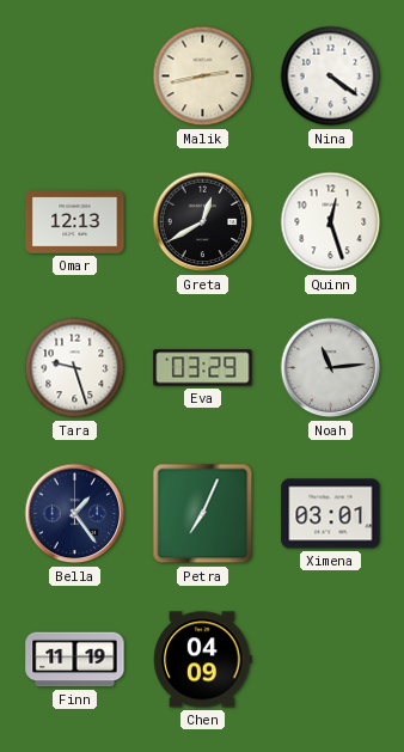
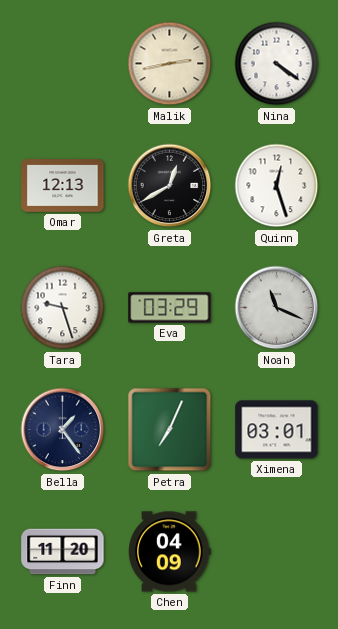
Noah: 11:14 -> 11:19 (277, 308)
Finn: 11:19 -> 11:20 (63, 552)
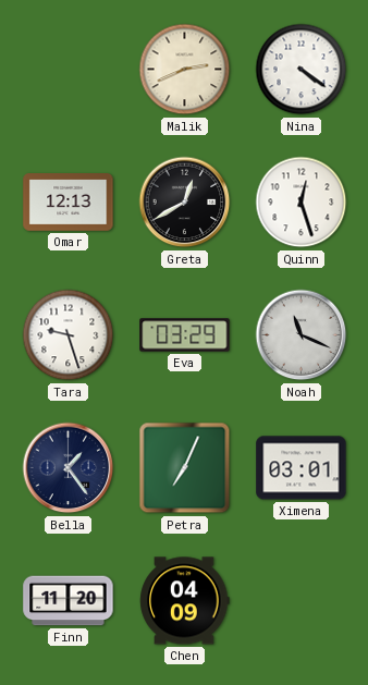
Malik: 2:43 -> 2:41 (185, 70)
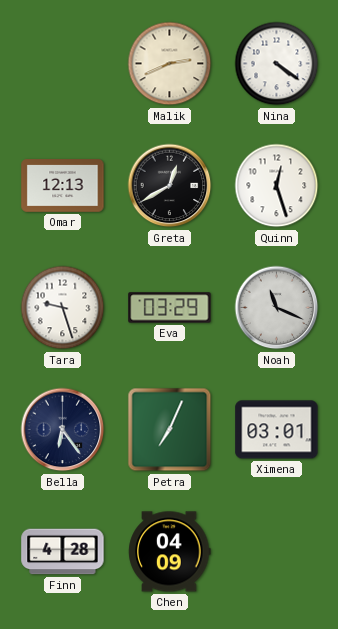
Bella: 1:24 -> 6:24 (63, 430)
Finn: 11:20 -> 4:28 (63, 552)
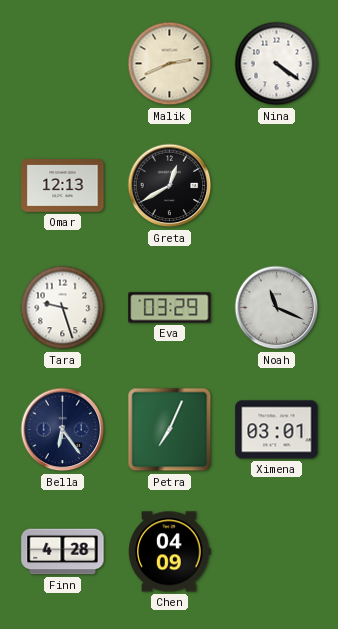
Quinn: 12:27 -> none (277, 186)
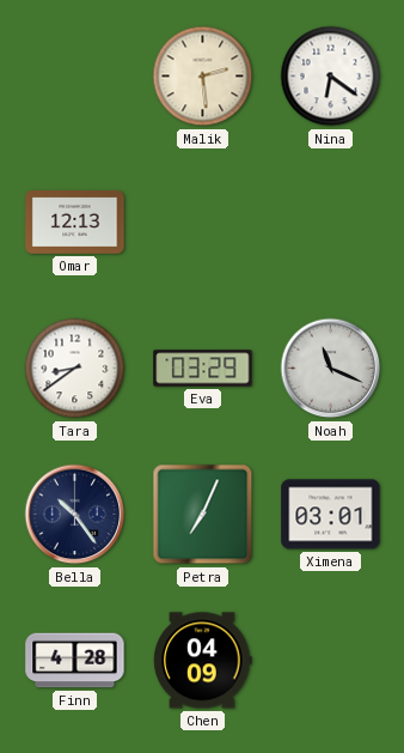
Malik: 2:41 -> 2:29 (203, 77)
Nina: 4:21 -> 6:21 (331, 77)
Greta: 12:40 -> none (170, 186)
Tara: 9:27 -> 8:39 (75, 369)
Bella: 6:24 -> 10:24 (75, 515)
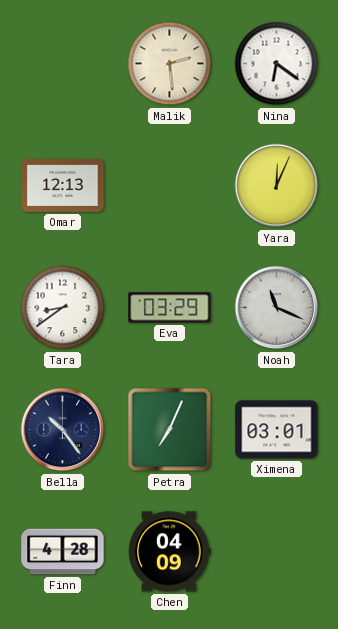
Yara: none -> 12:04 (277, 186)
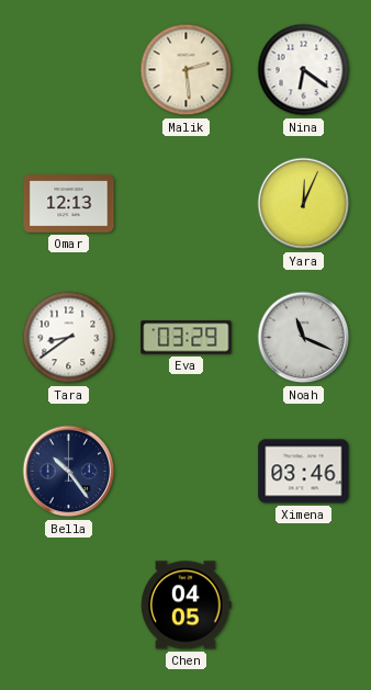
Petra: 7:04 -> none (170, 430)
Ximena: 03:01 -> 03:46 (304, 472)
Finn: 4:28 -> none (63, 552)
Chen: 04:09 -> 04:05 (187, 606)
